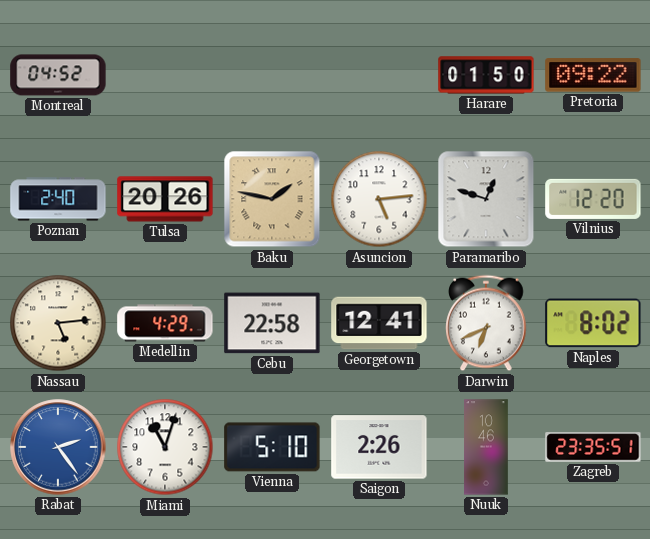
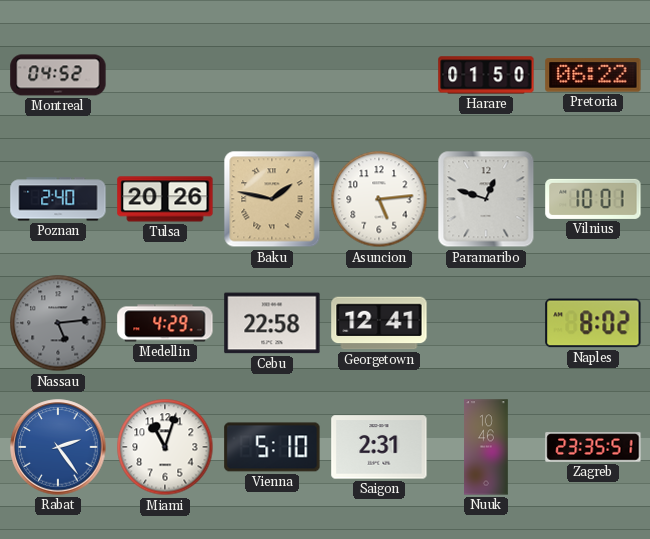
Pretoria: 09:22 -> 06:22 (593, 75)
Vilnius: 12:20 -> 10:01 (593, 199)
Nassau dial: cream -> grey (58, 323)
Darwin: 6:41 -> none (486, 323)
Saigon: 2:26 -> 2:31 (379, 447)
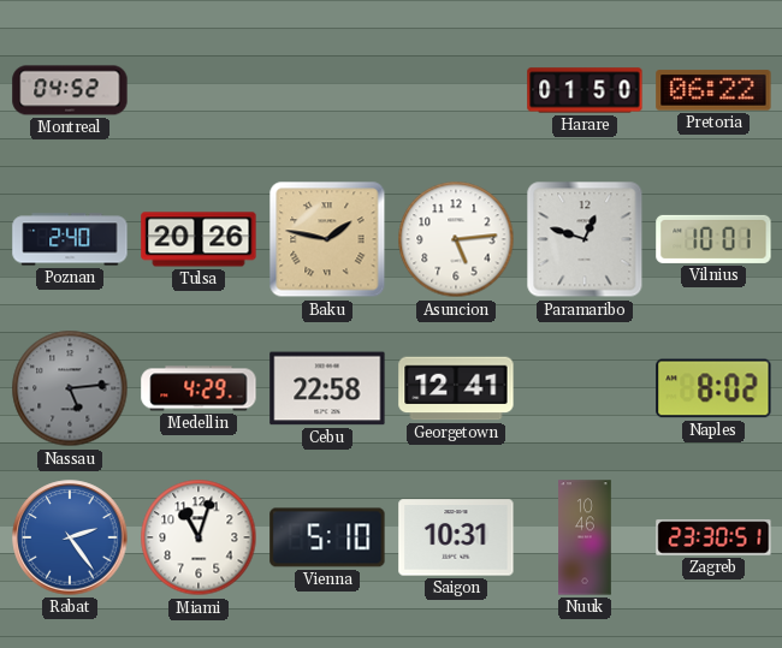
Saigon: 2:31 -> 10:31 (456, 537)
Zagreb: 23:35 -> 23:30 (713, 537)
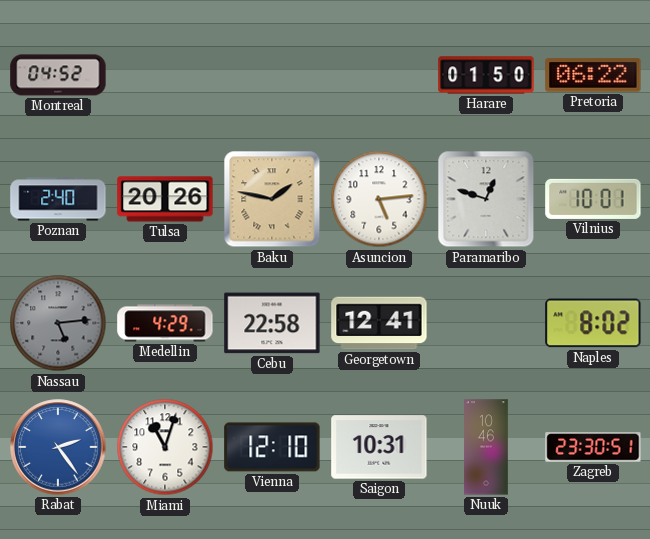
Vienna: 5:10 -> 12:10 (272, 447)
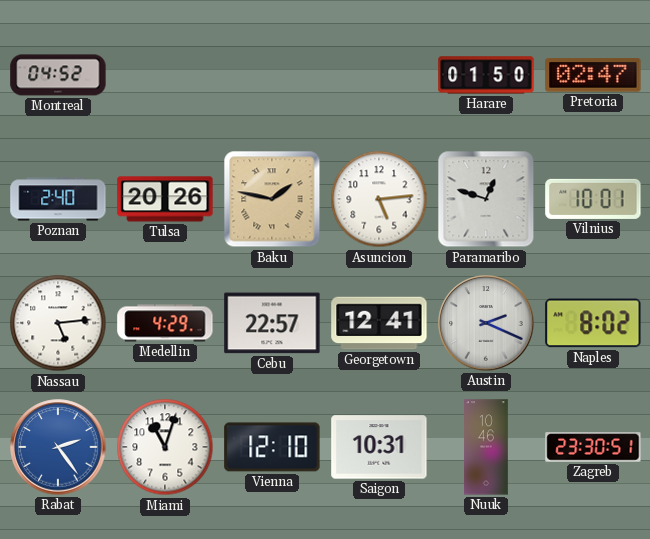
Pretoria: 06:22 -> 02:47 (593, 75)
Nassau dial: grey -> white (58, 323)
Cebu: 22:58 -> 22:57 (272, 323)
Austin: none -> 2:19 (486, 323)
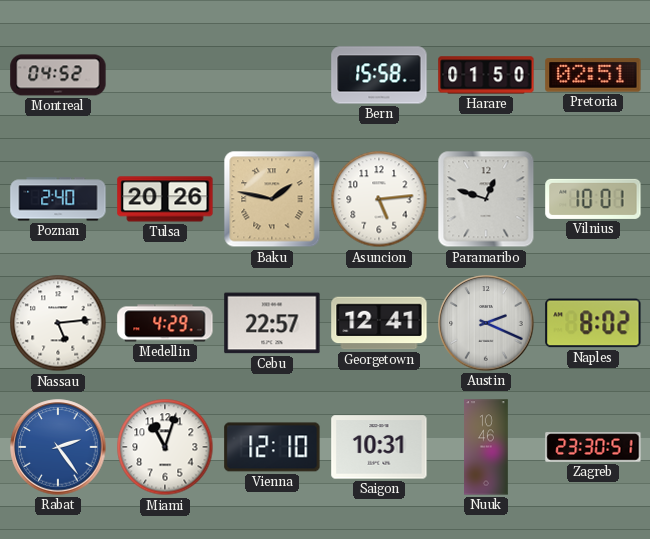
Bern: none -> 15:58 (379, 75)
Pretoria: 02:47 -> 02:51 (593, 75)
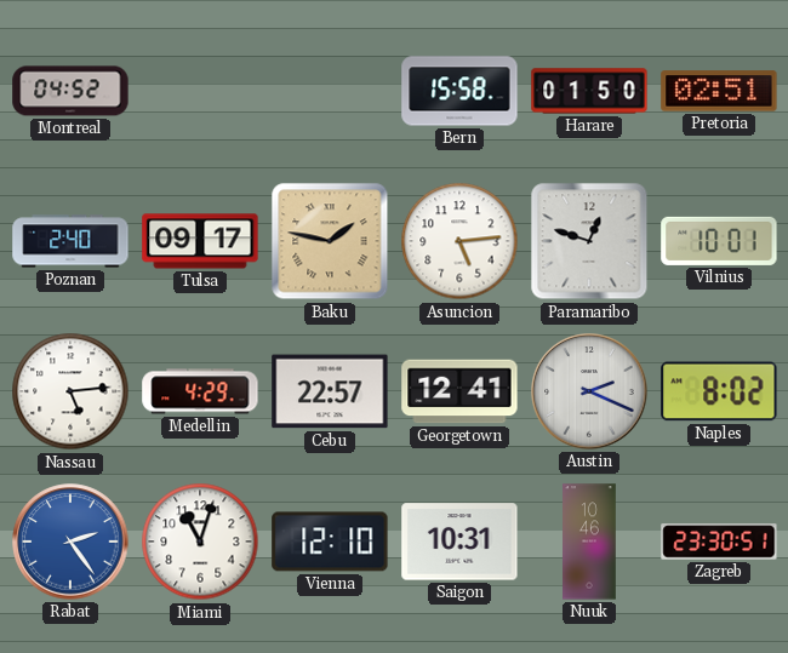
Tulsa: 20:26 -> 09:17 (200, 241)
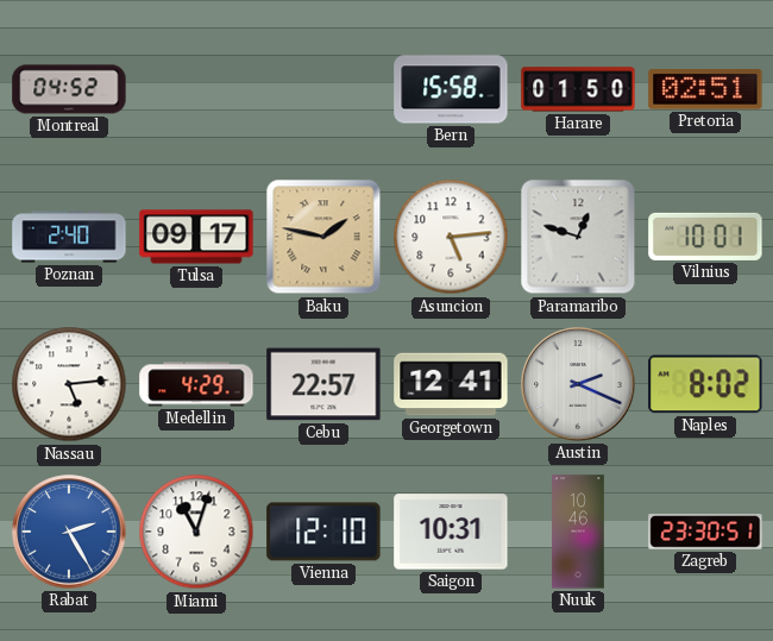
Rabat: 2:24 -> 2:25 (69, 532)
